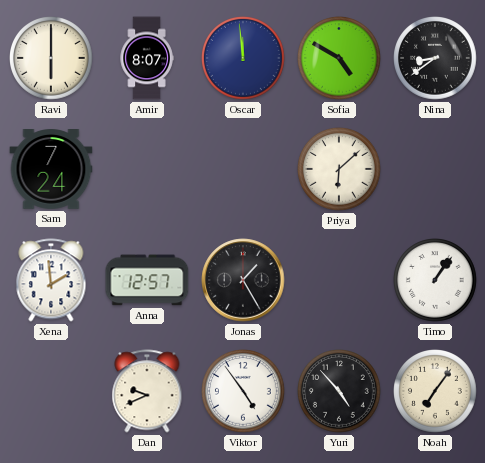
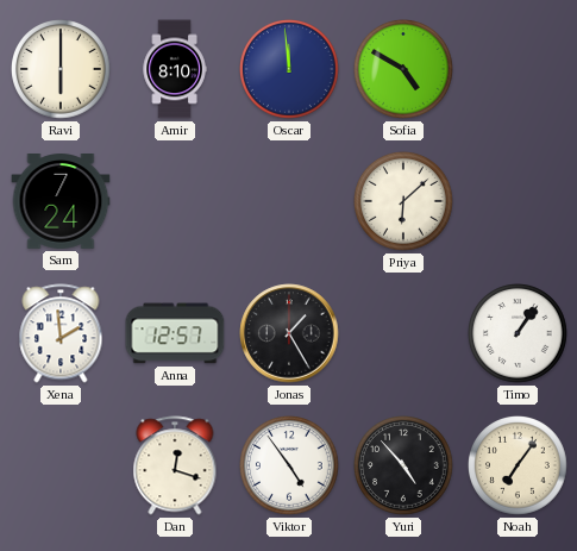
Amir: 8:07 -> 8:10 (175, 69)
Nina: 8:39 -> none (436, 59)
Dan: 9:41 -> 12:18 (175, 465)
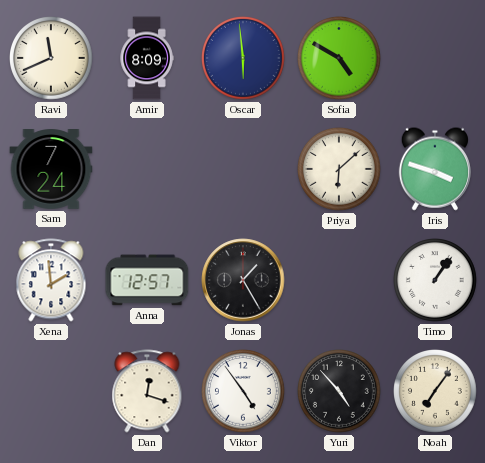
Ravi: 6:00 -> 11:41 (52, 59)
Amir: 8:10 -> 8:09 (147, 58)
Oscar: 11:59 -> 5:59 (244, 59)
Iris: none -> 3:48 (435, 169)
